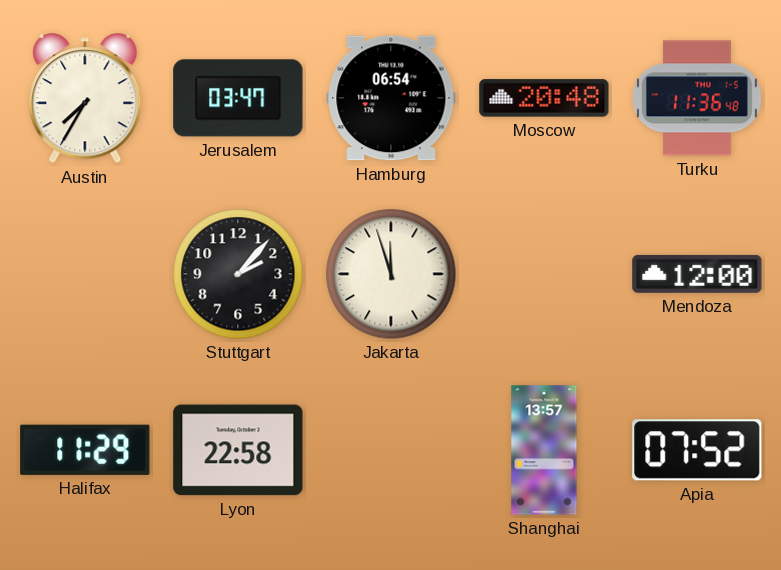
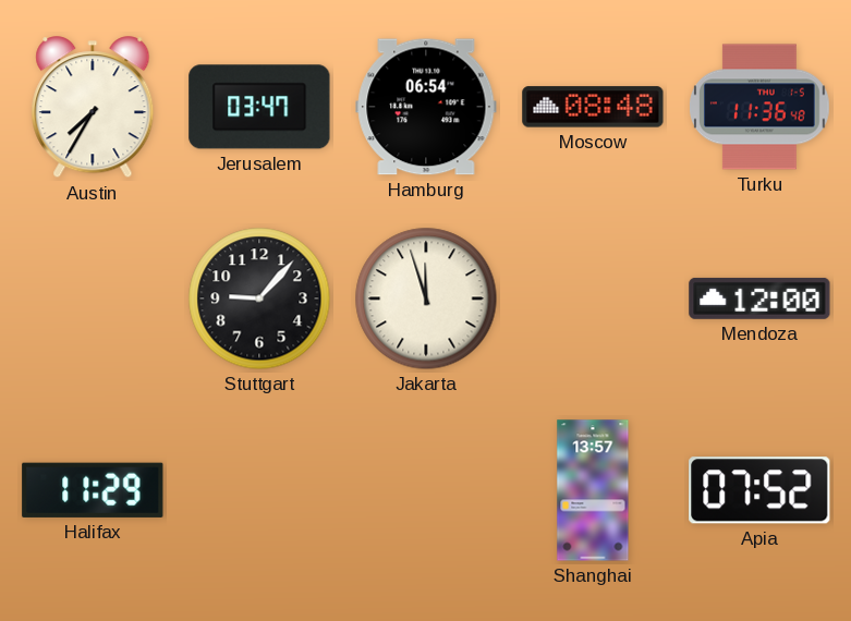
Moscow: 20:48 -> 08:48 (593, 107)
Stuttgart: 2:07 -> 9:07 (259, 299)
Lyon: 22:58 -> none (238, 450)
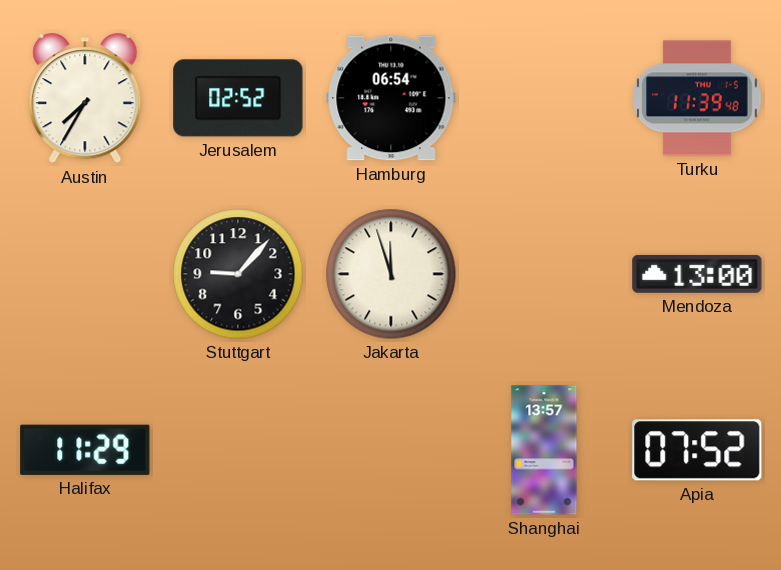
Jerusalem: 03:47 -> 02:52 (238, 98)
Moscow: 08:48 -> none (593, 107)
Turku: 11:36 -> 11:39 (698, 98)
Mendoza: 12:00 -> 13:00 (697, 274)
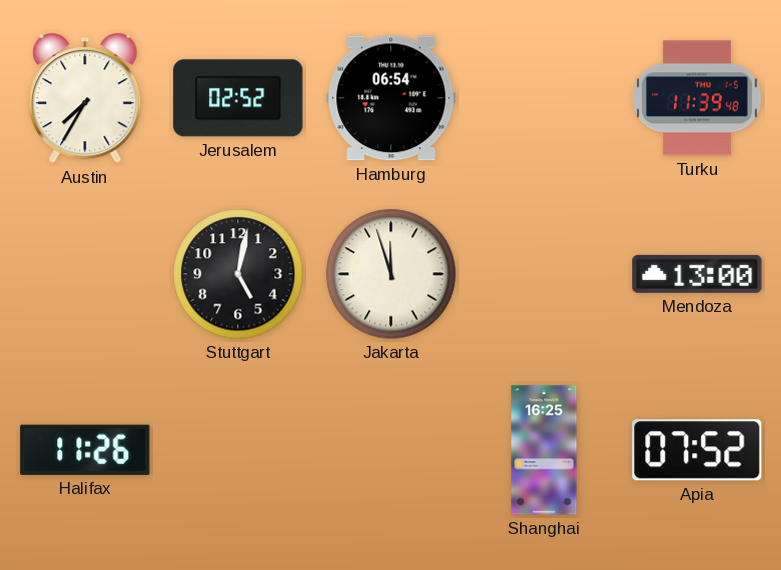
Stuttgart: 9:07 -> 5:02 (238, 274)
Halifax: 11:29 -> 11:26 (85, 450)
Shanghai: 13:57 -> 16:25 (544, 450)
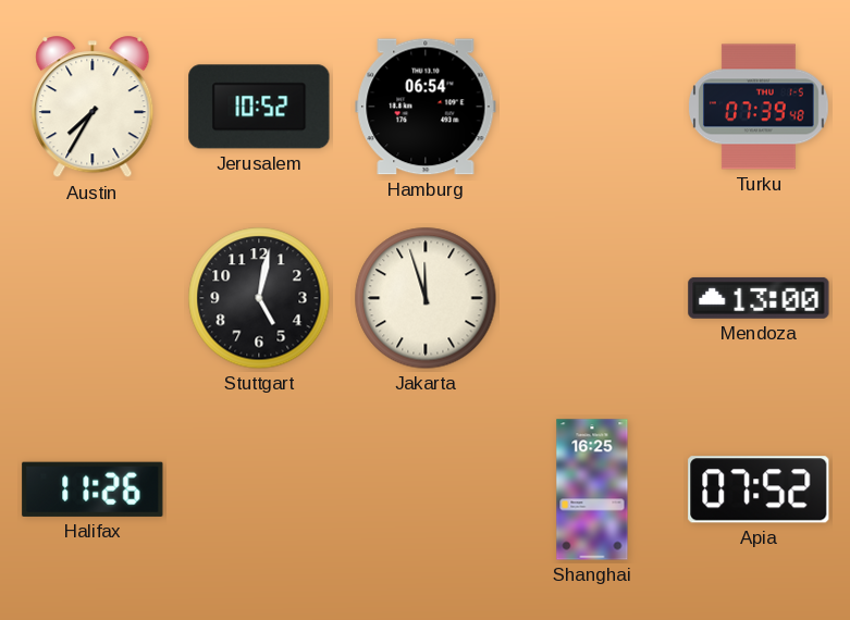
Jerusalem: 02:52 -> 10:52 (259, 107)
Turku: 11:39 -> 07:39 (760, 107)
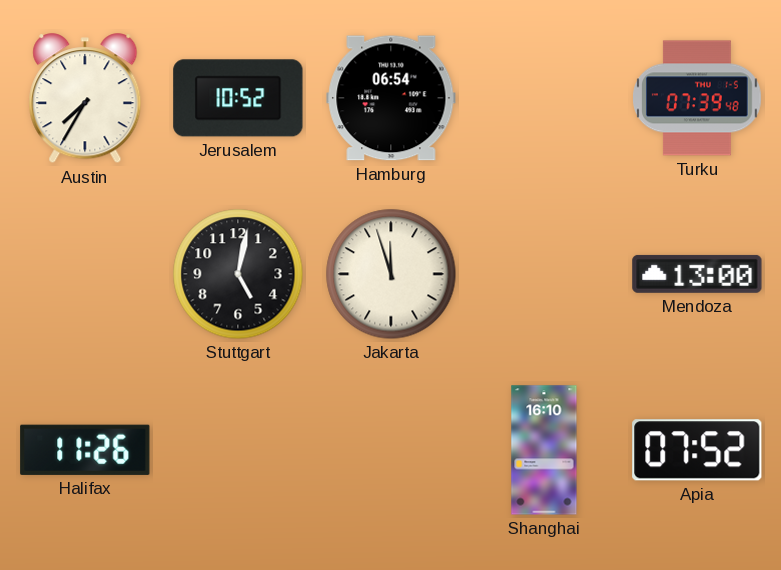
Shanghai: 16:25 -> 16:10 (544, 450)
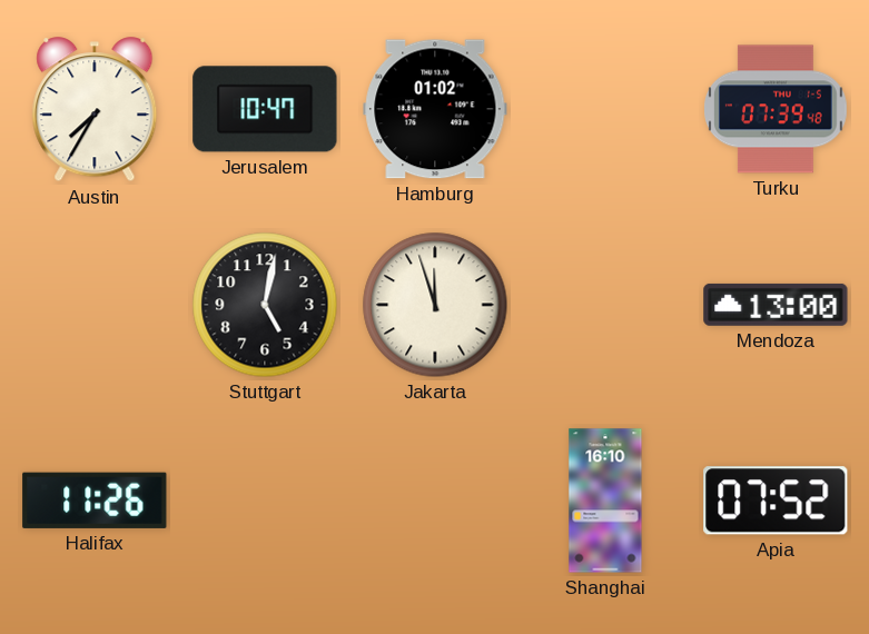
Jerusalem: 10:52 -> 10:47 (265, 109)
Hamburg: 06:54 -> 01:02 (435, 109)
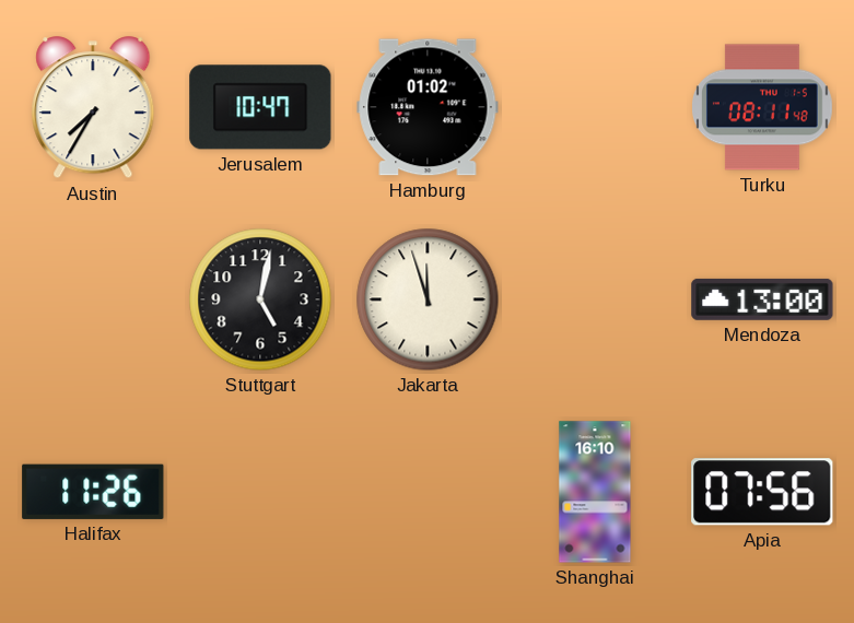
Turku: 07:39 -> 08:11 (763, 107)
Apia: 07:52 -> 07:56 (762, 492)
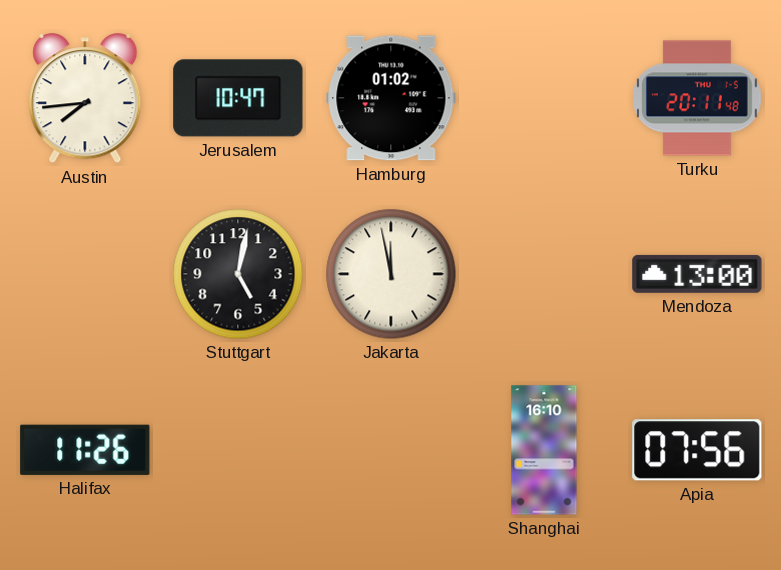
Austin: 7:35 -> 7:44 (85, 99)
Turku: 08:11 -> 20:11 (698, 98)
Jakarta: 11:57 -> 11:58 (391, 274)
